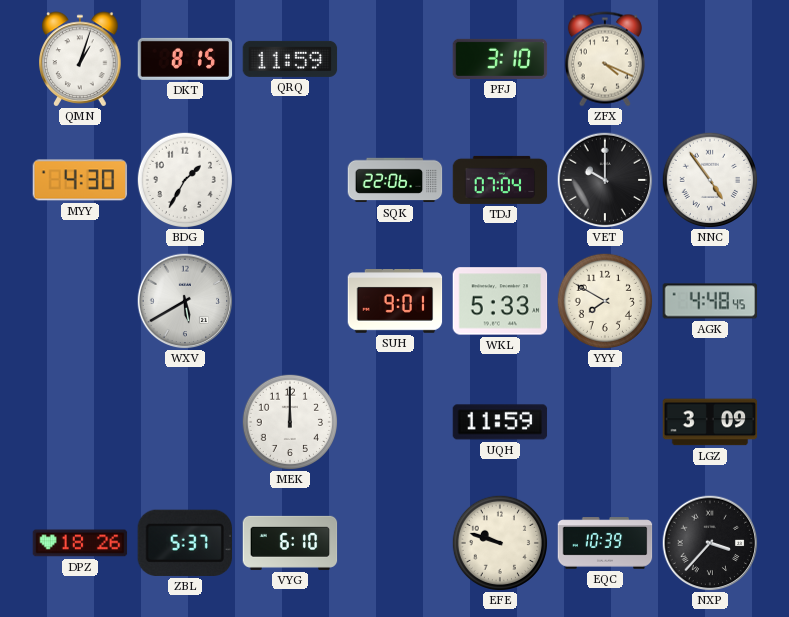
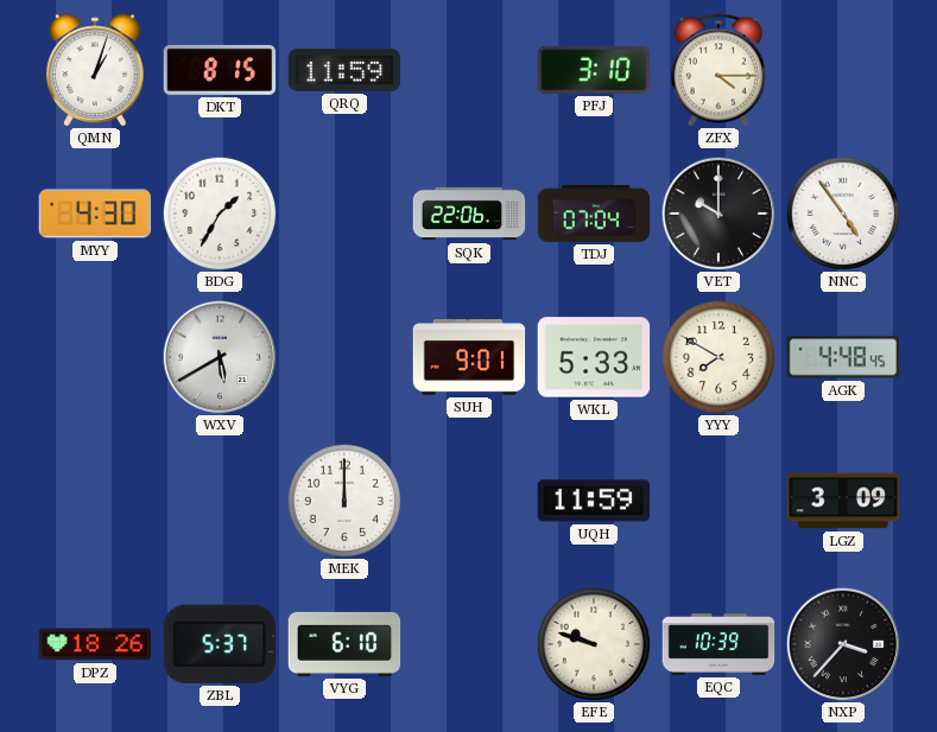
ZFX: 4:19 -> 4:15 (718, 70)
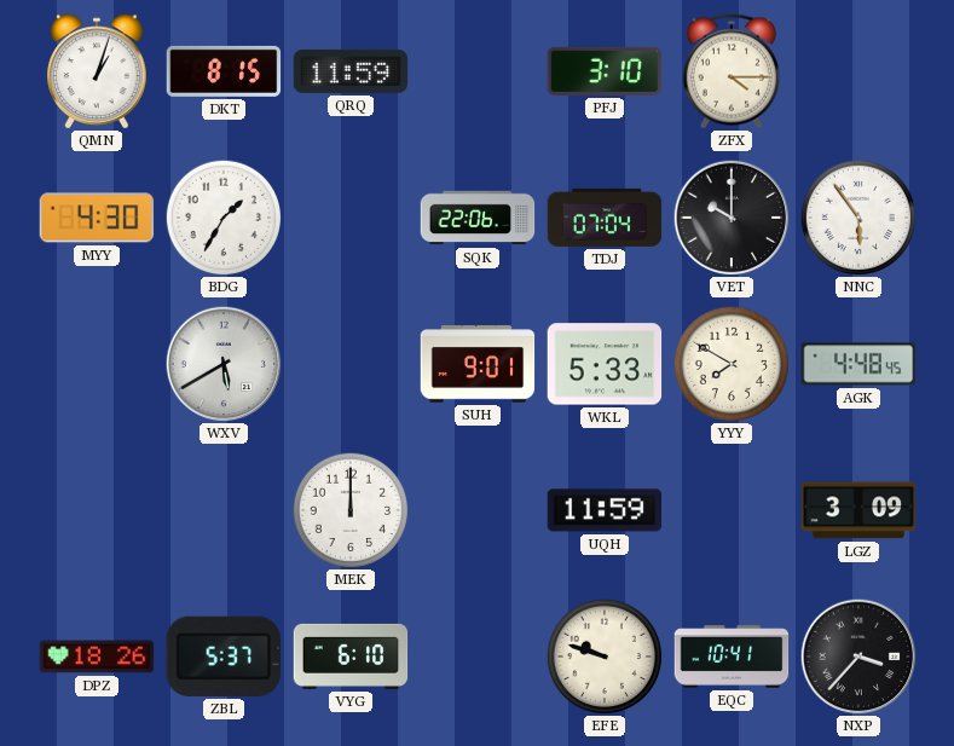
NNC: 4:54 -> 5:54 (857, 216)
EQC: 10:39 -> 10:41 (732, 657)
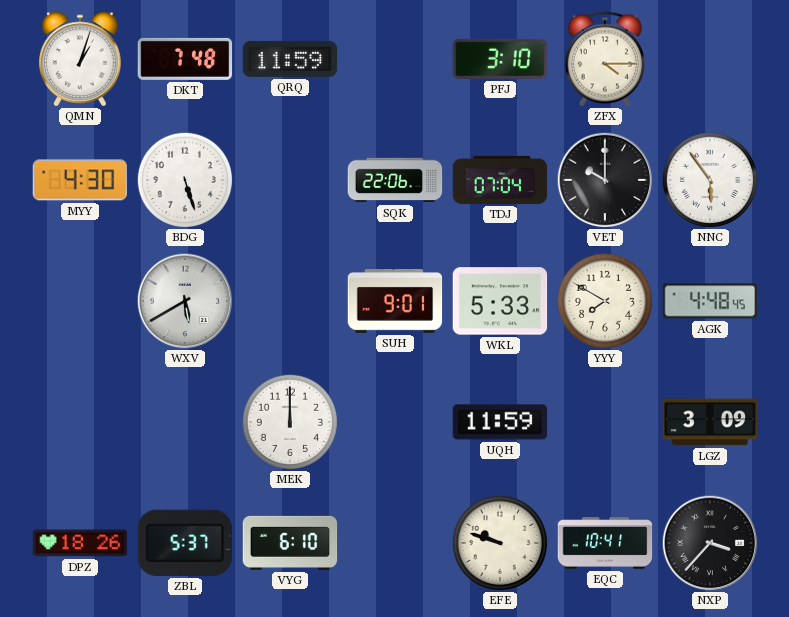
DKT: 8:15 -> 7:48 (185, 59)
BDG: 1:35 -> 5:27 (184, 179)
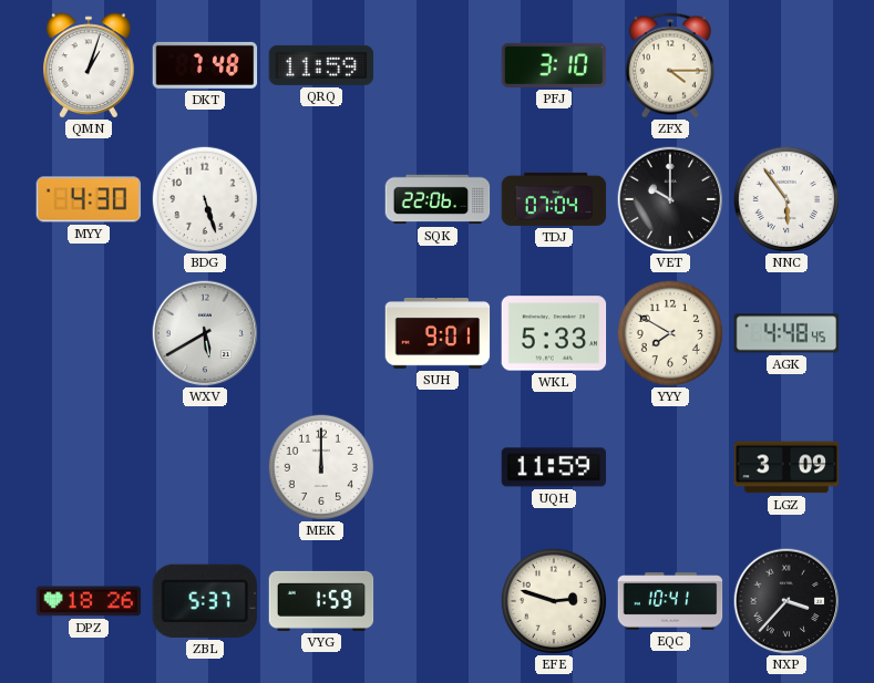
VYG: 6:10 -> 1:59 (321, 601)
EFE: 9:48 -> 2:48 (553, 600)
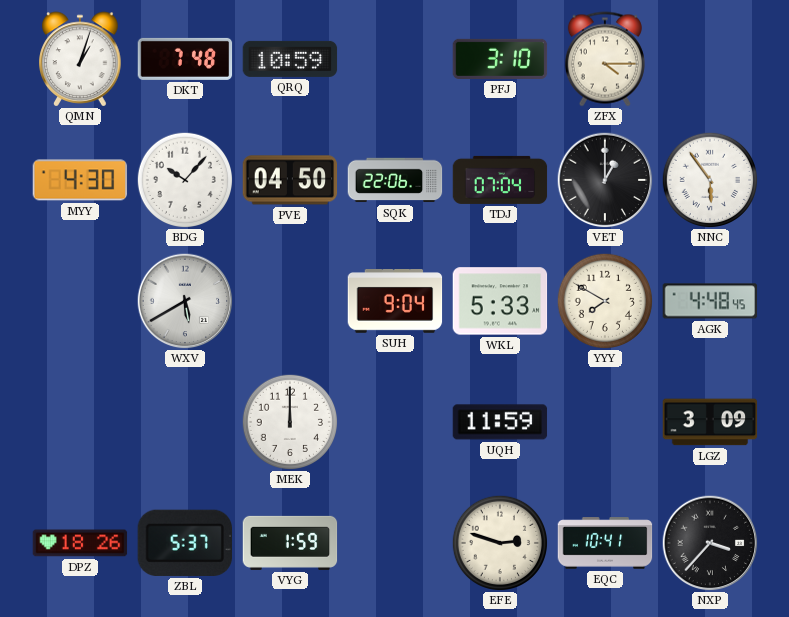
QRQ: 11:59 -> 10:59 (290, 59)
BDG: 5:27 -> 10:07 (184, 179)
PVE: none -> 04:50 (290, 180)
VET: 10:00 -> 1:00 (605, 180)
SUH: 9:01 -> 9:04 (395, 302)
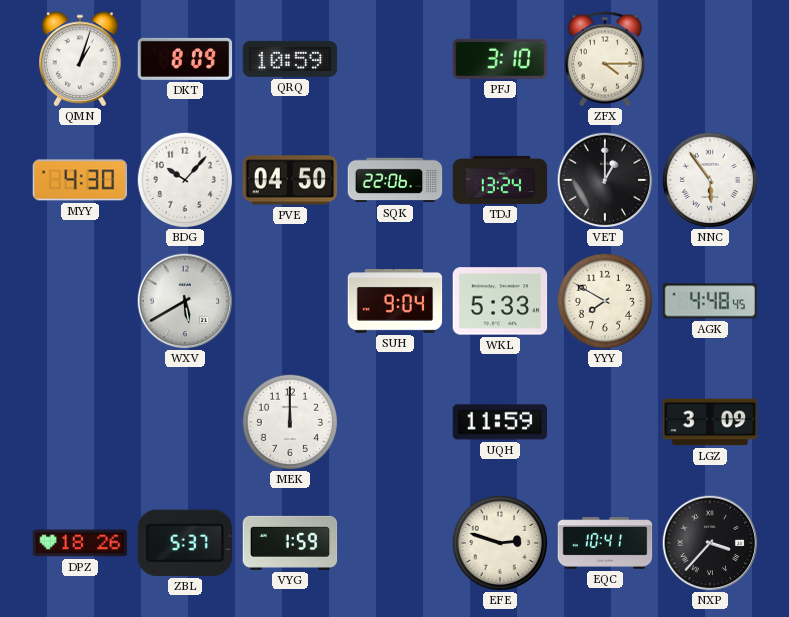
DKT: 7:48 -> 8:09 (185, 59)
TDJ: 07:04 -> 13:24 (500, 180)
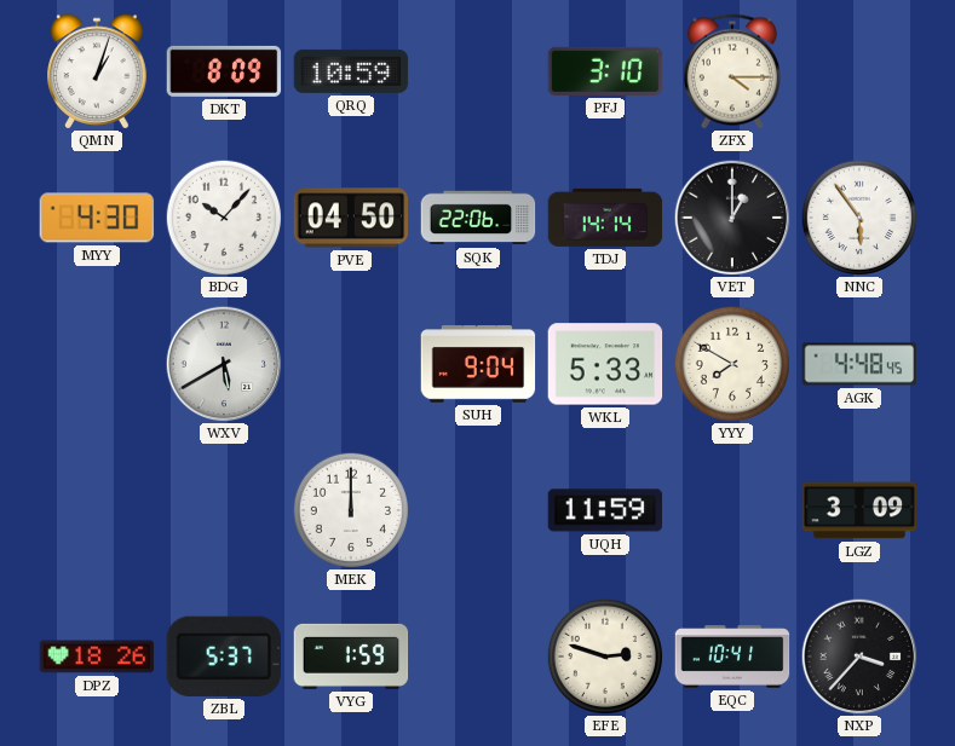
TDJ: 13:24 -> 14:14 (605, 218)
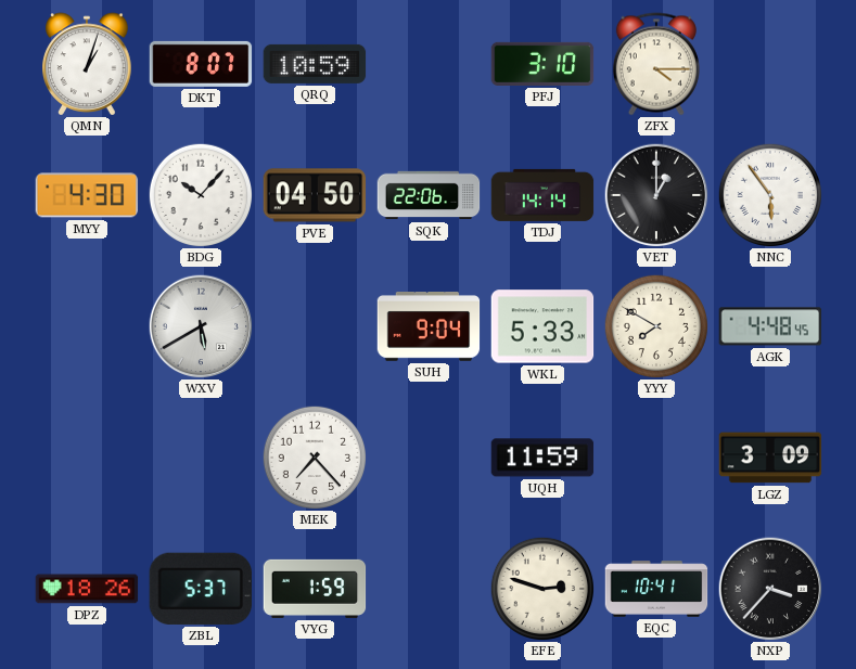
DKT: 8:09 -> 8:07 (201, 64)
MEK: 12:00 -> 7:23 (314, 456)
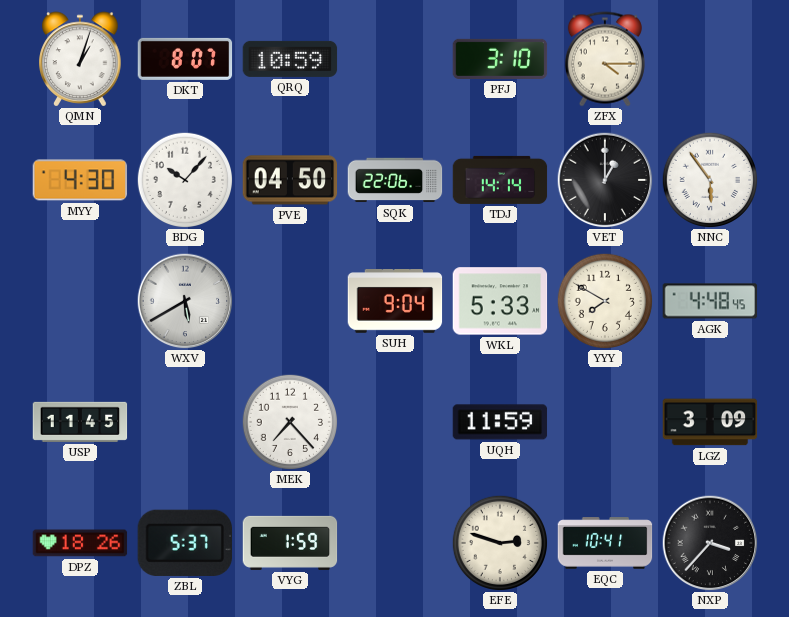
USP: none -> 11:45 (80, 422)
